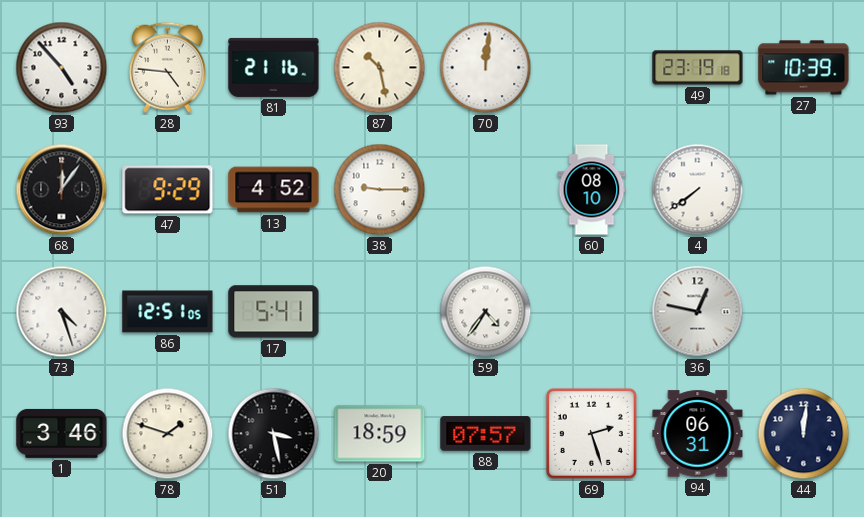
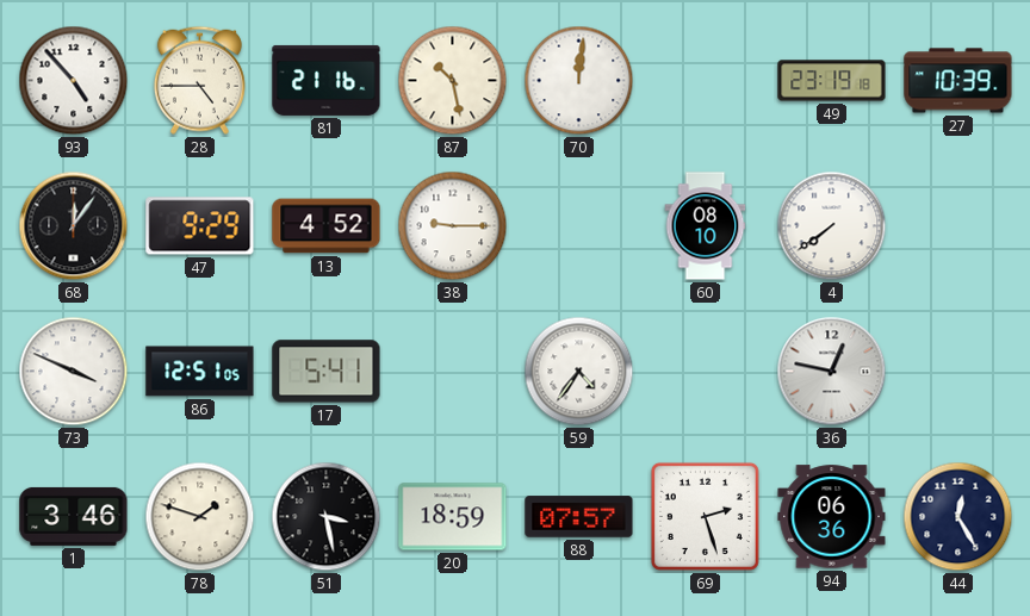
28: 4:46 -> 4:45 (199, 80)
73: 4:27 -> 3:49 (74, 372)
94: 06:31 -> 06:36 (832, 517)
44: 12:01 -> 12:25 (958, 517)
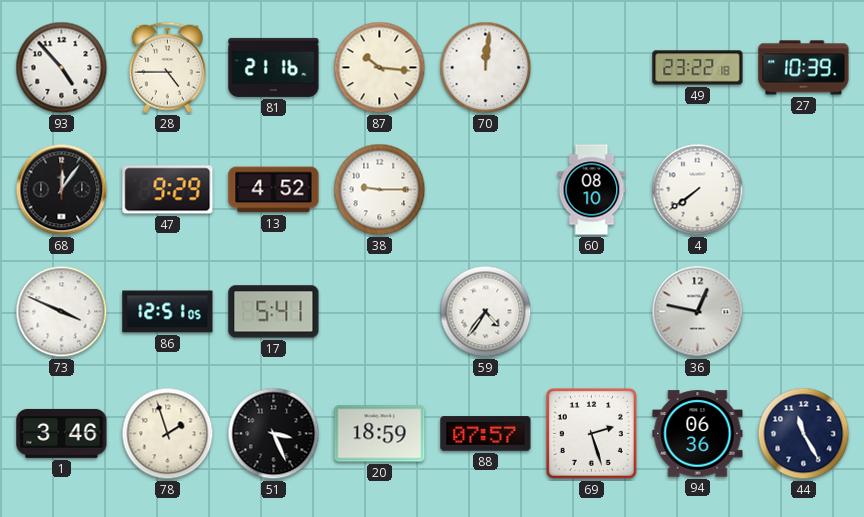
87: 10:28 -> 10:16 (380, 68)
49: 23:19 -> 23:22 (698, 68)
78: 1:48 -> 1:57 (168, 434)
51: 3:28 -> 3:26 (274, 434)
44: 12:25 -> 11:25 (804, 434)
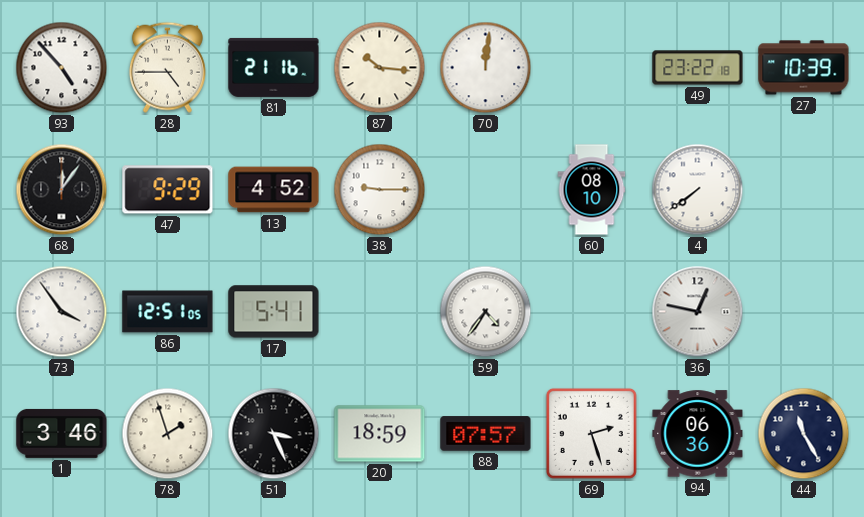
73: 3:49 -> 3:54 (62, 312)
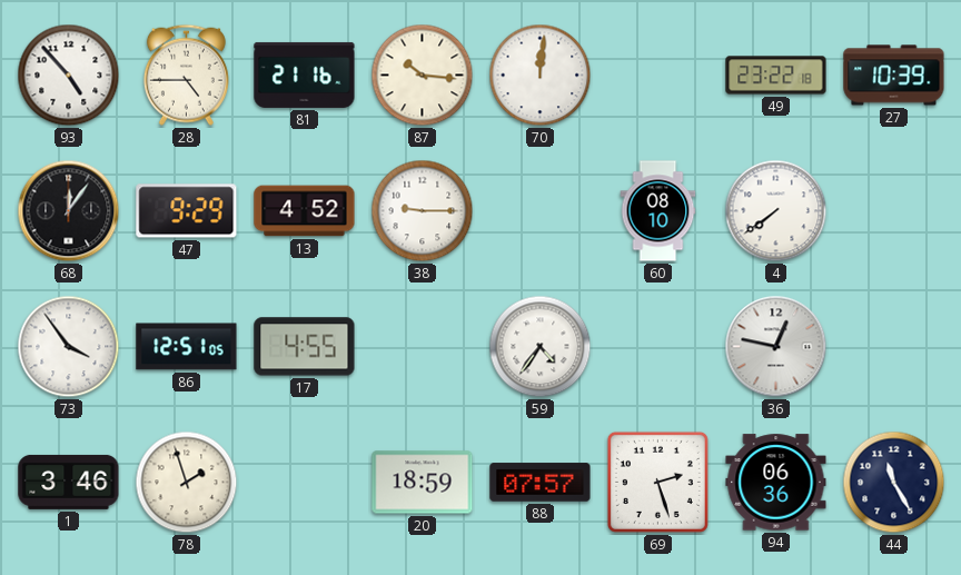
17: 5:41 -> 4:55 (305, 347)
51: 3:26 -> none (274, 434)
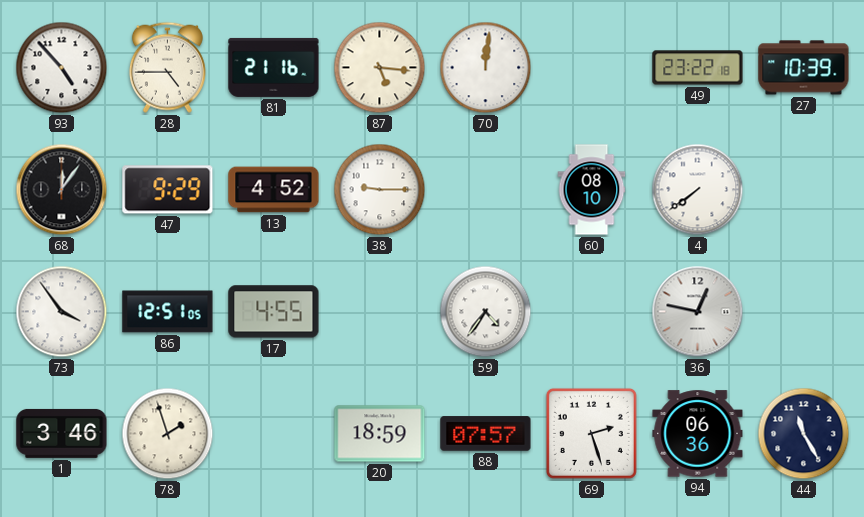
87: 10:16 -> 5:16 (380, 68)
